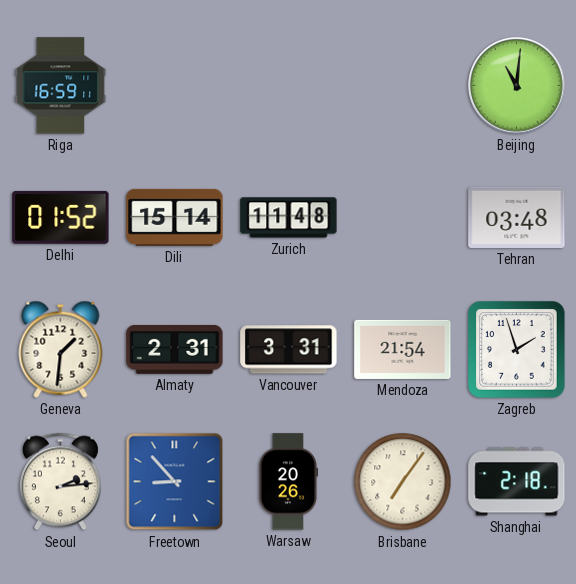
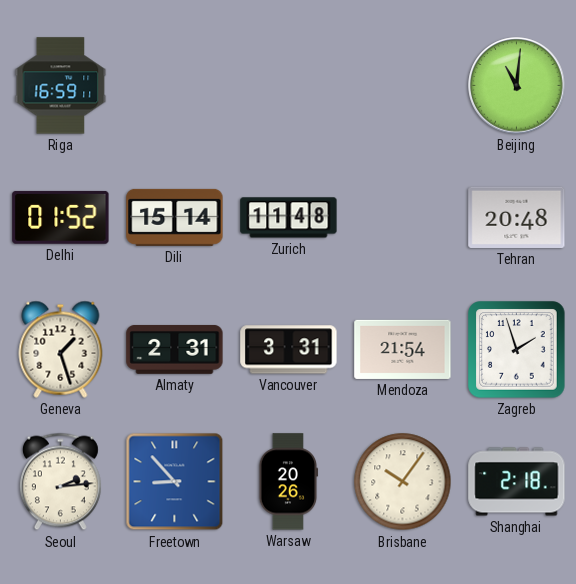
Tehran: 03:48 -> 20:48 (517, 217)
Geneva: 1:31 -> 1:27 (61, 349)
Brisbane: 7:06 -> 10:06 (403, 482)
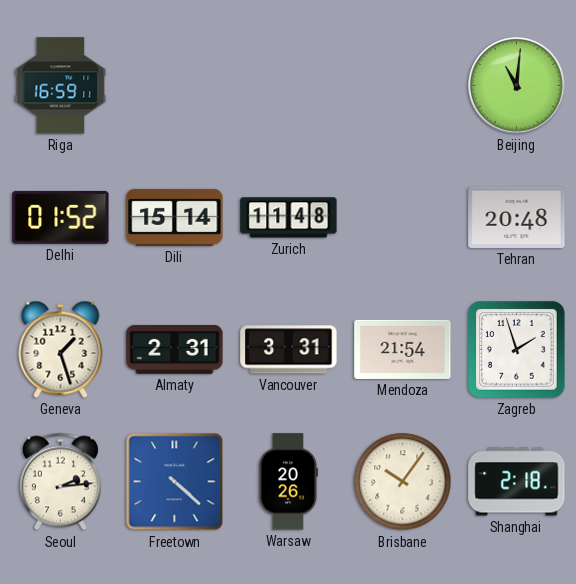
Freetown: 8:53 -> 4:22 (175, 482)
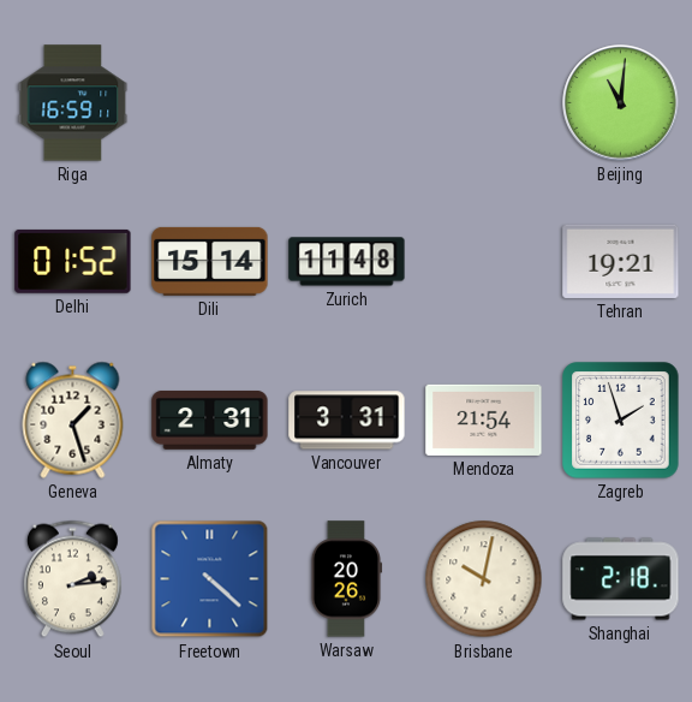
Tehran: 20:48 -> 19:21 (621, 261)
Brisbane: 10:06 -> 10:02 (484, 579)
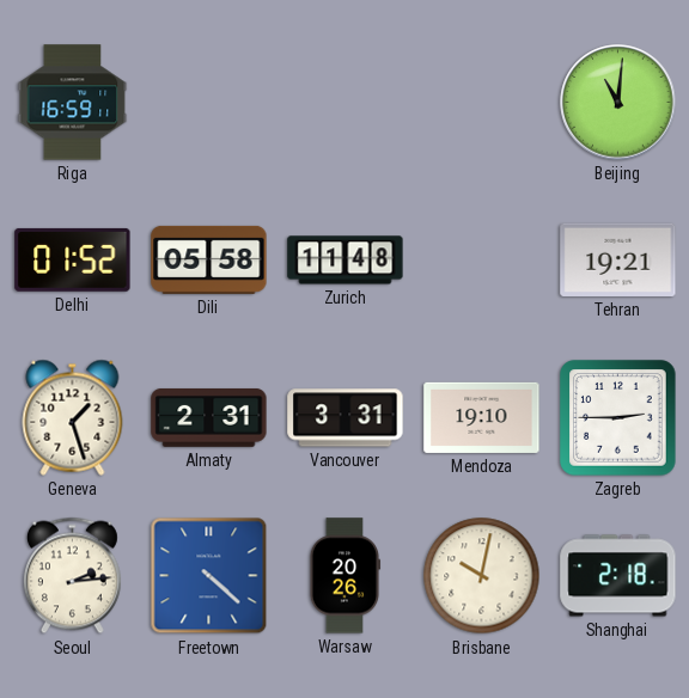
Dili: 15:14 -> 05:58 (209, 259)
Mendoza: 21:54 -> 19:10 (482, 417)
Zagreb: 1:57 -> 2:45 (618, 418)
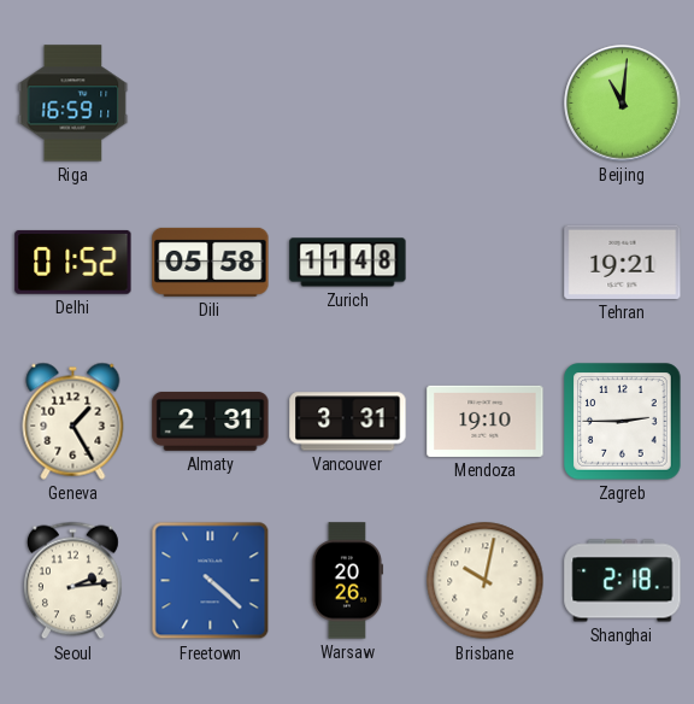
Geneva: 1:27 -> 1:25 (73, 421)
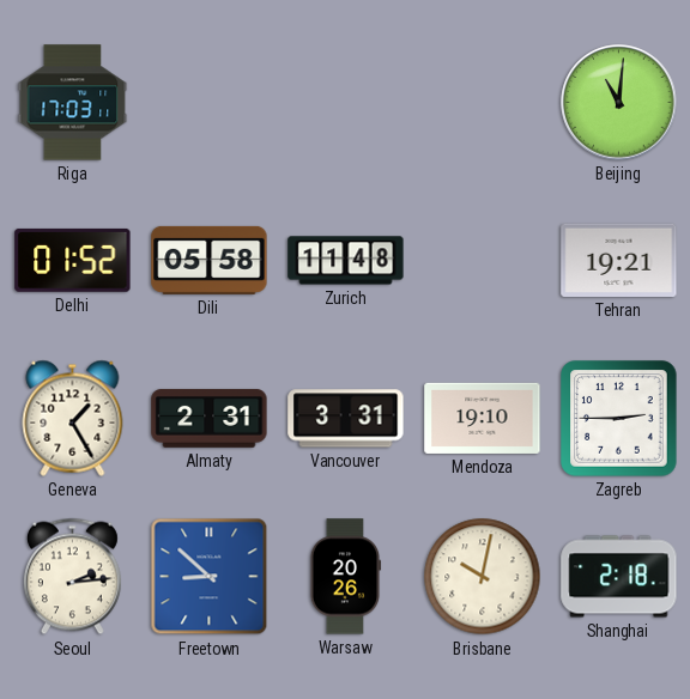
Riga: 16:59 -> 17:03 (73, 103)
Freetown: 4:22 -> 8:52 (210, 577)
